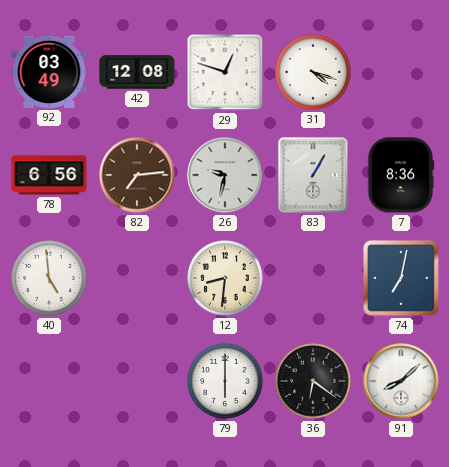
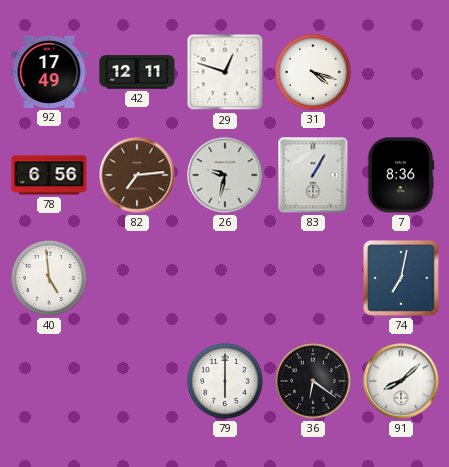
92: 03:49 -> 17:49 (49, 72)
42: 12:08 -> 12:11 (137, 72)
12: 8:31 -> none (225, 278)
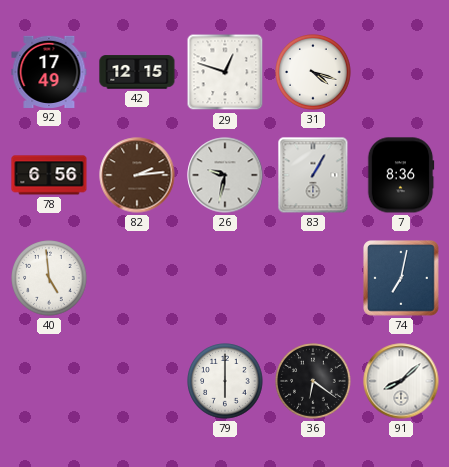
42: 12:11 -> 12:15 (137, 72)
82: 7:14 -> 2:14 (137, 175)
